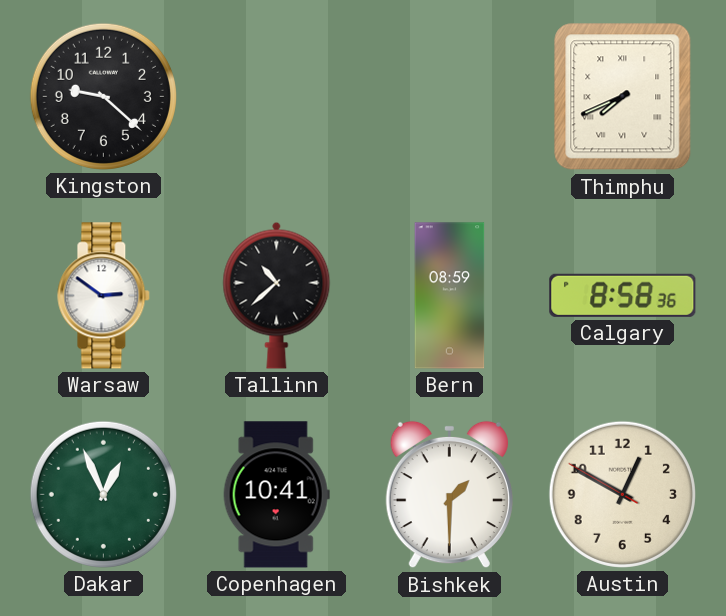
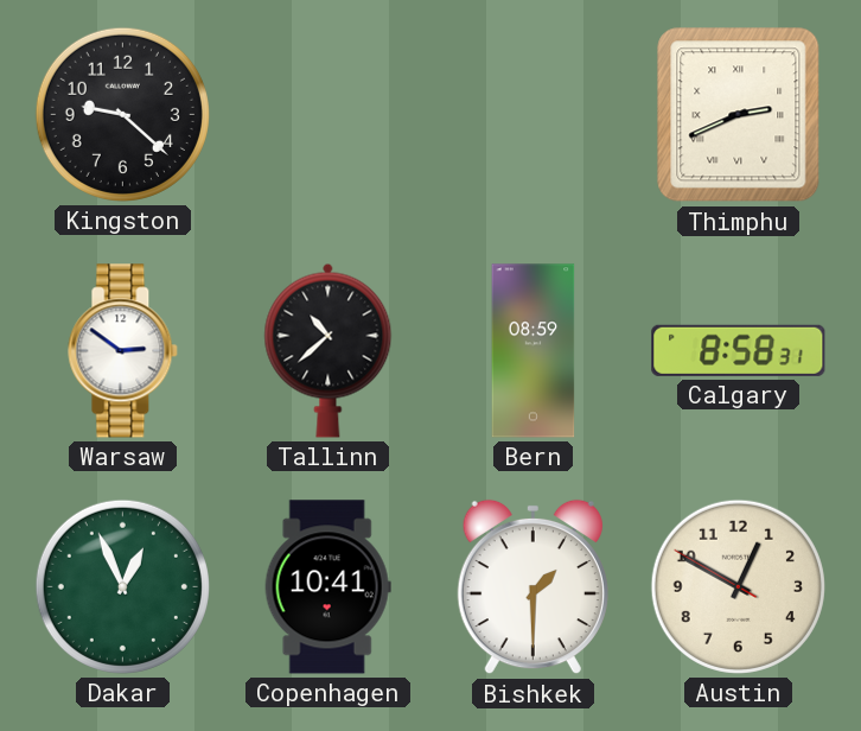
Thimphu: 7:41 -> 2:41 (739, 115)
Calgary: 8:58:36 -> 8:58:31 (739, 350)
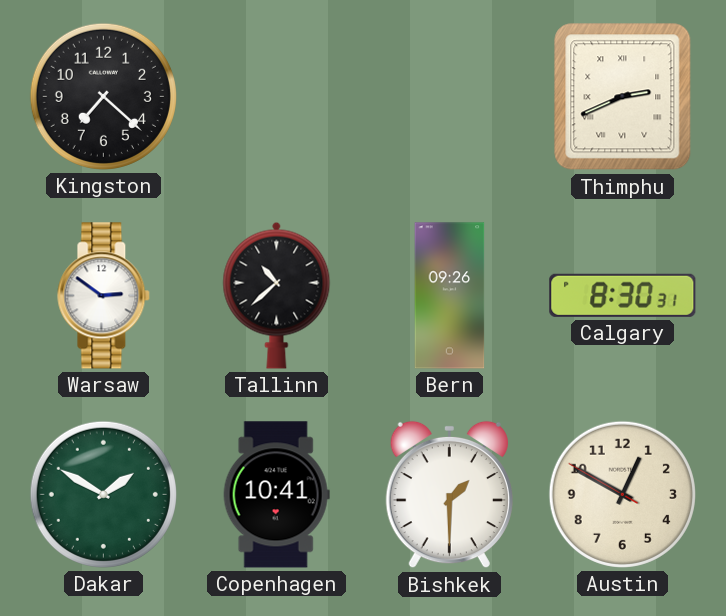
Kingston: 9:22 -> 7:22 (103, 96)
Bern: 08:59 -> 09:26 (450, 296)
Calgary: 8:58 -> 8:30 (623, 295)
Dakar: 12:56 -> 1:50 (103, 494)
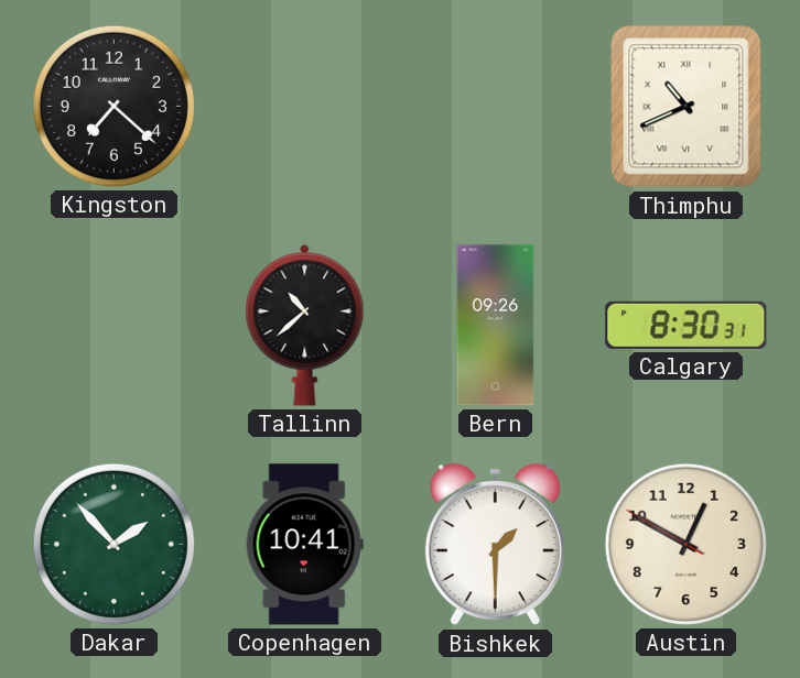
Thimphu: 2:41 -> 10:41 (687, 107)
Warsaw: 2:51 -> none (104, 296)
Dakar: 1:50 -> 1:53 (113, 544)
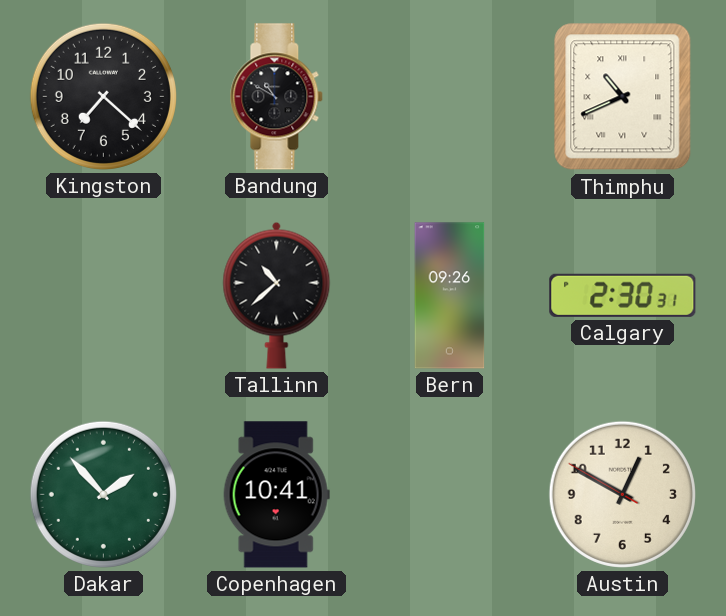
Bandung: none -> 10:50 (277, 97)
Calgary: 8:30 -> 2:30 (623, 295)
Bishkek: 1:30 -> none (495, 545)
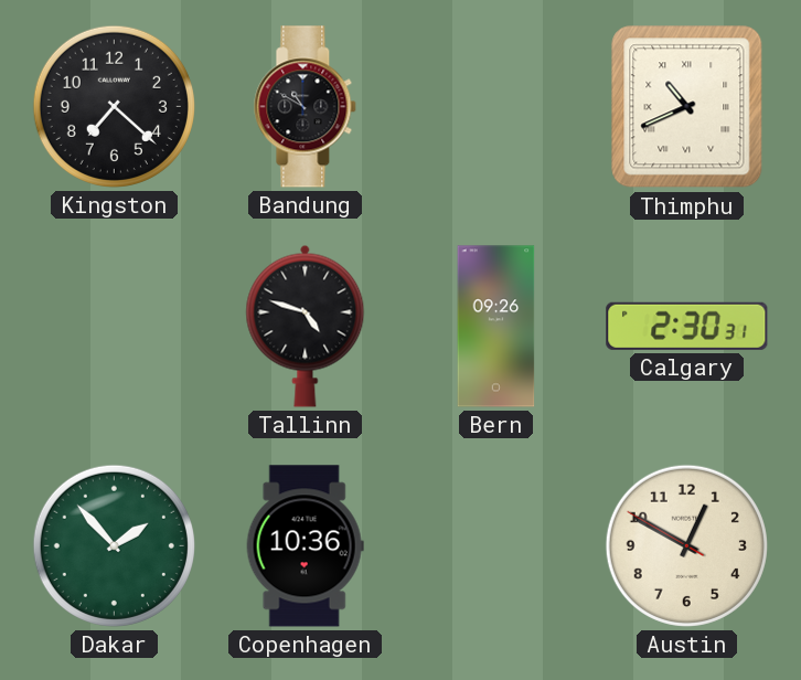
Tallinn: 10:38 -> 4:48 (306, 326)
Copenhagen: 10:41 -> 10:36 (305, 546)
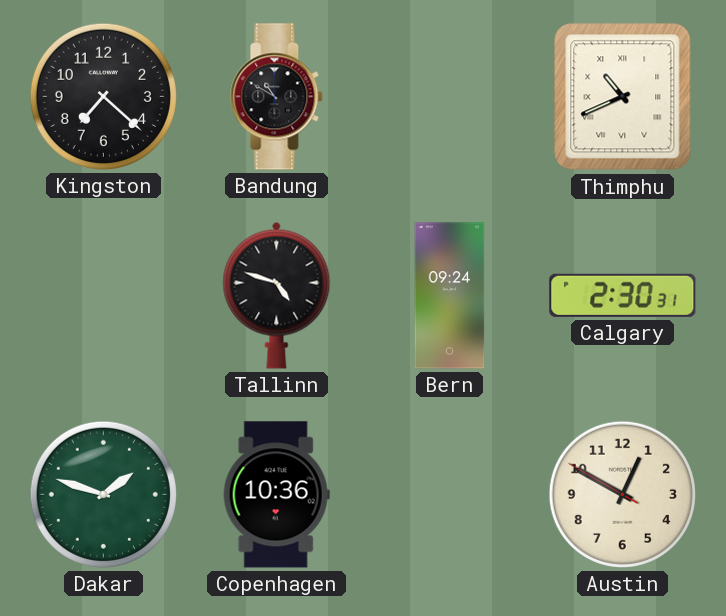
Bern: 09:26 -> 09:24 (450, 296)
Dakar: 1:53 -> 1:48 (103, 494)
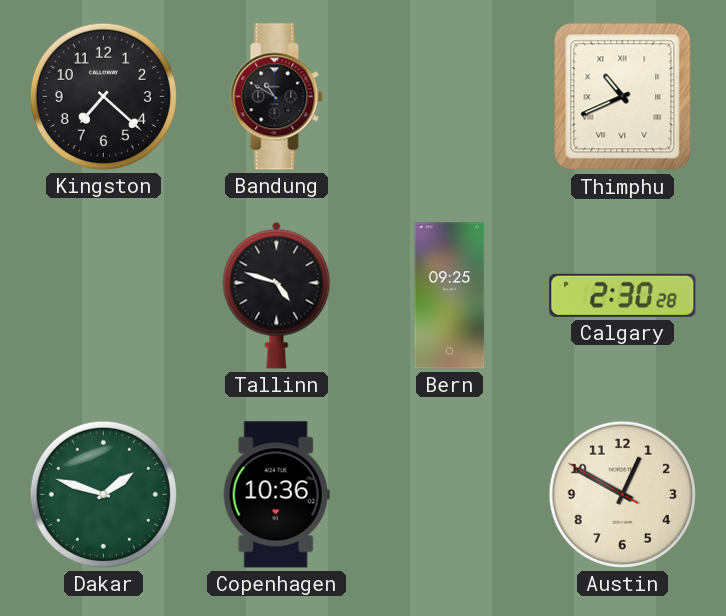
Bern: 09:24 -> 09:25 (450, 296)
Calgary: 2:30:31 -> 2:30:28 (623, 295)
